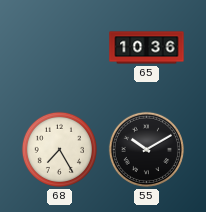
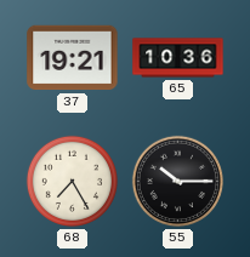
37: none -> 19:21 (73, 58)
55: 10:10 -> 10:15 (177, 181)
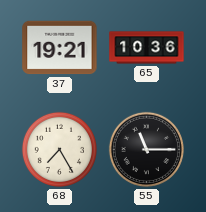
55: 10:15 -> 11:15 (146, 149)
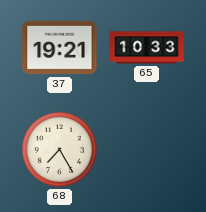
65: 10:36 -> 10:33 (147, 48)
55: 11:15 -> none (146, 149)
